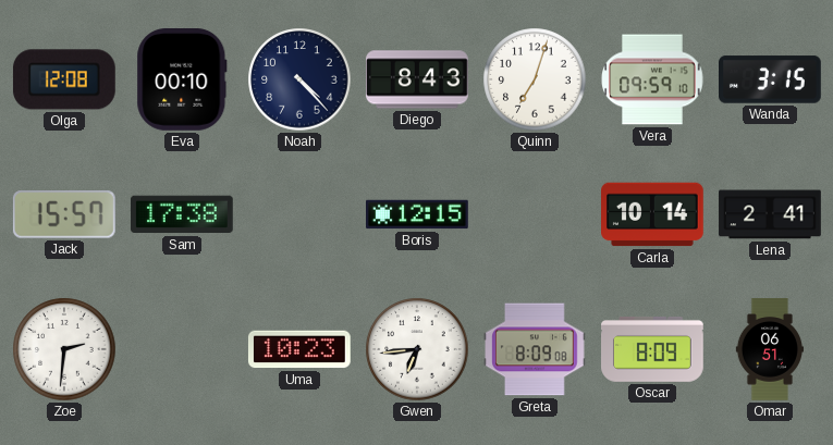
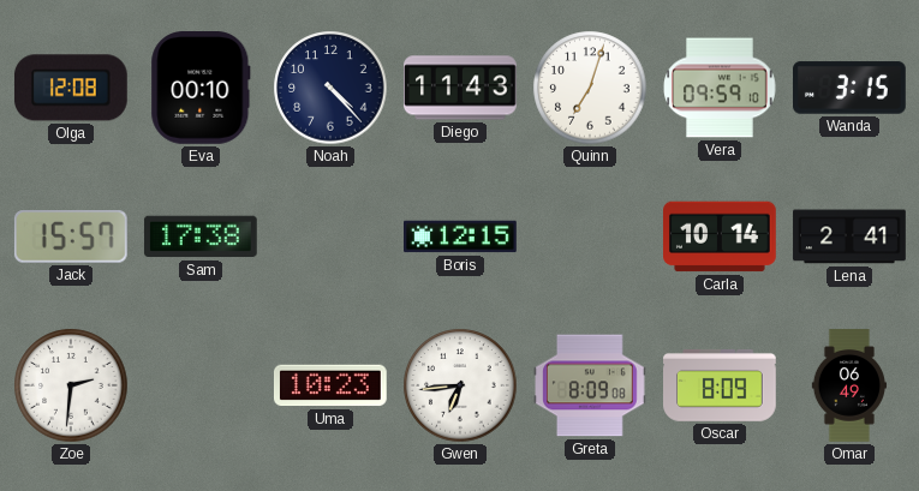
Diego: 8:43 -> 11:43 (461, 88)
Omar: 06:51 -> 06:49 (849, 385)
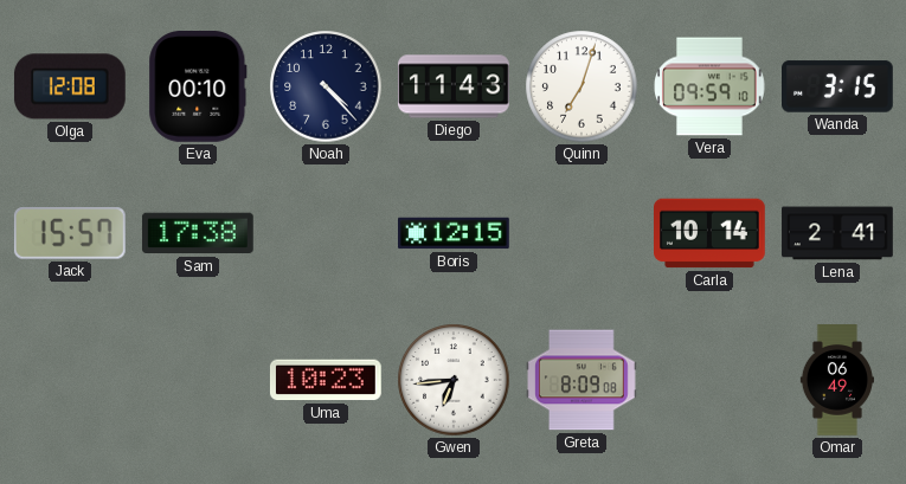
Zoe: 2:31 -> none (71, 385)
Oscar: 8:09 -> none (721, 385)
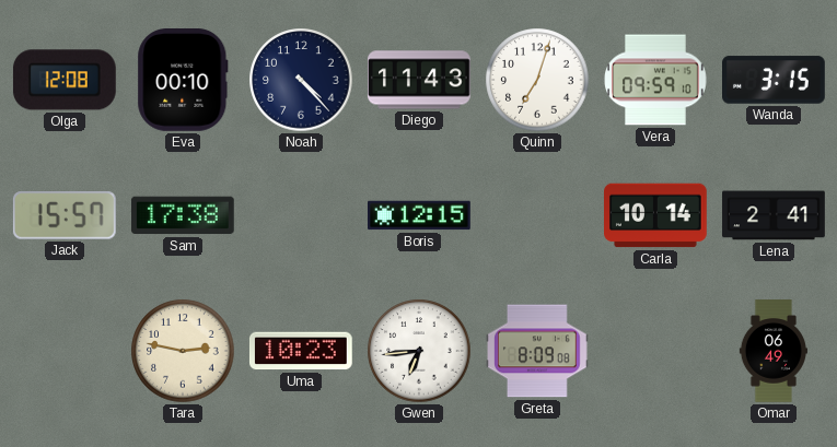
Tara: none -> 2:47 (183, 351)
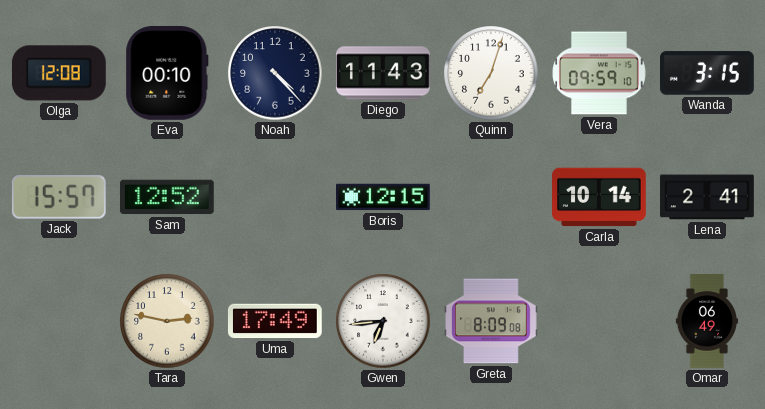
Sam: 17:38 -> 12:52 (167, 197)
Uma: 10:23 -> 17:49 (275, 321)
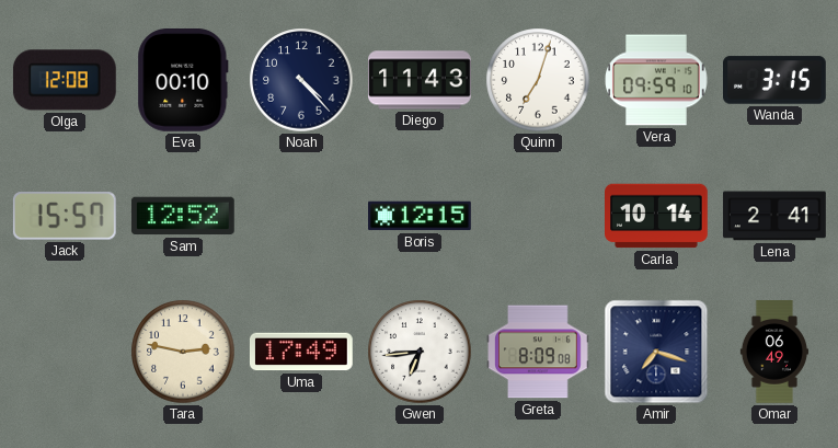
Amir: none -> 7:18 (656, 352)
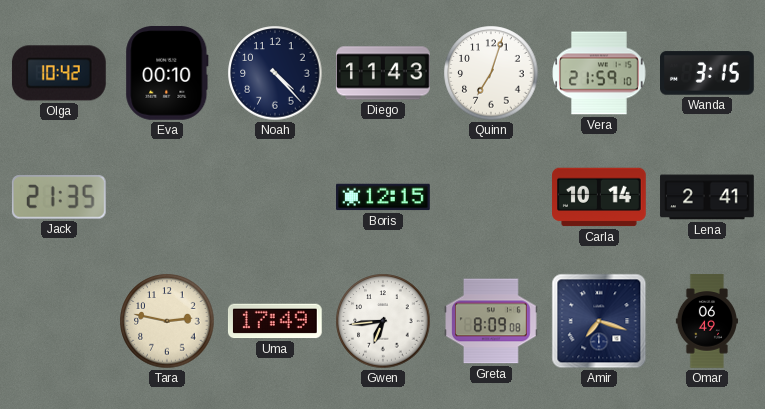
Olga: 12:08 -> 10:42 (59, 73)
Vera: 09:59 -> 21:59 (599, 73)
Jack: 15:57 -> 21:35 (59, 197)
Sam: 12:52 -> none (183, 216)
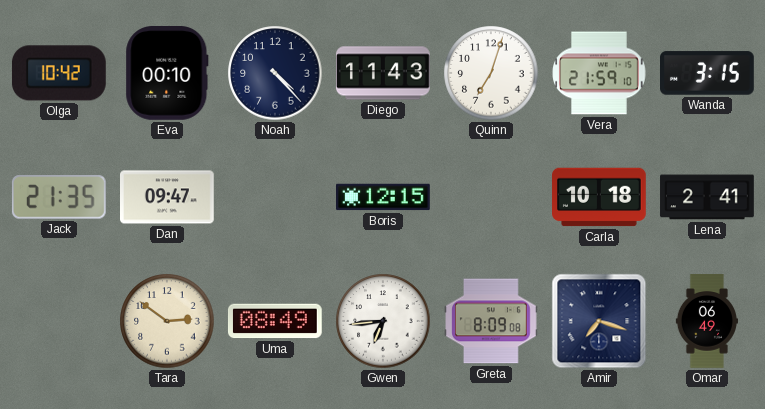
Dan: none -> 09:47 (168, 197)
Carla: 10:14 -> 10:18 (600, 197)
Tara: 2:47 -> 2:51 (167, 321)
Uma: 17:49 -> 08:49 (275, 321)
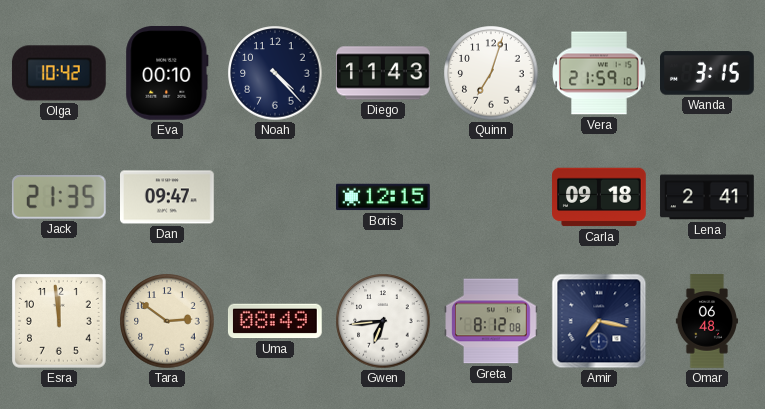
Carla: 10:18 -> 09:18 (600, 197)
Esra: none -> 11:59 (60, 322)
Greta: 8:09 -> 8:12 (492, 321)
Amir: 7:18 -> 7:17 (599, 321)
Omar: 06:49 -> 06:48 (707, 321)
